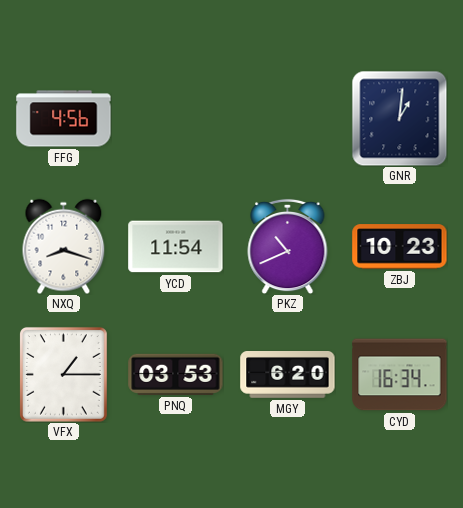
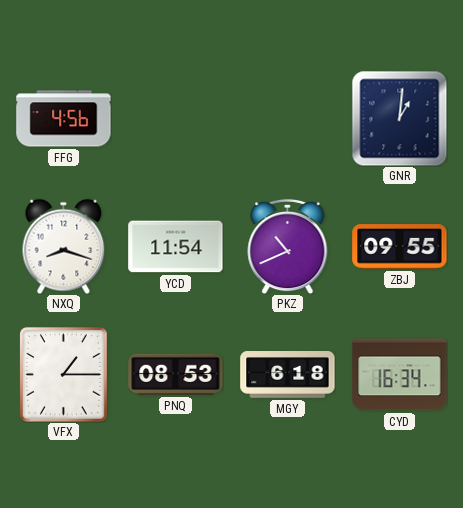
ZBJ: 10:23 -> 09:55 (400, 247)
PNQ: 03:53 -> 08:53 (176, 374)
MGY: 6:20 -> 6:18 (288, 375)
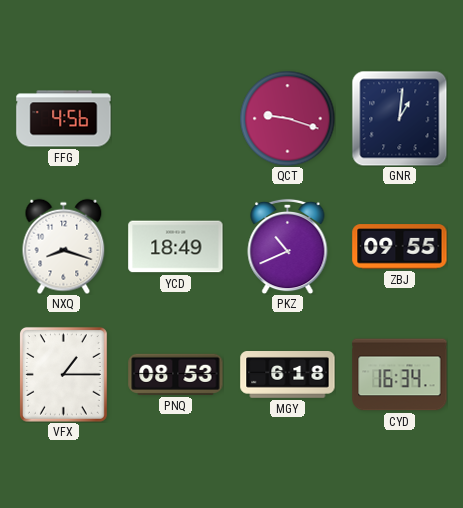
QCT: none -> 9:18 (287, 118)
YCD: 11:54 -> 18:49 (176, 247)
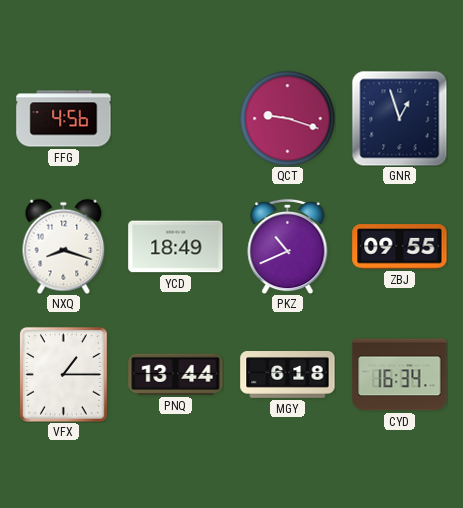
GNR: 1:01 -> 12:57 (399, 118)
PNQ: 08:53 -> 13:44 (176, 374)
